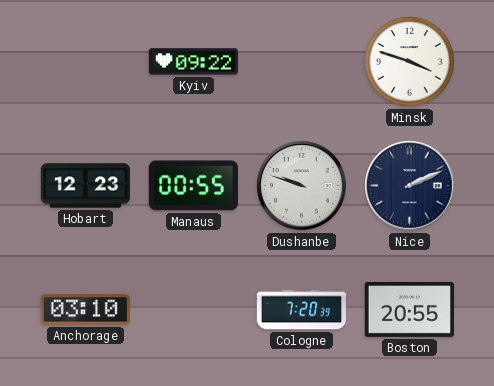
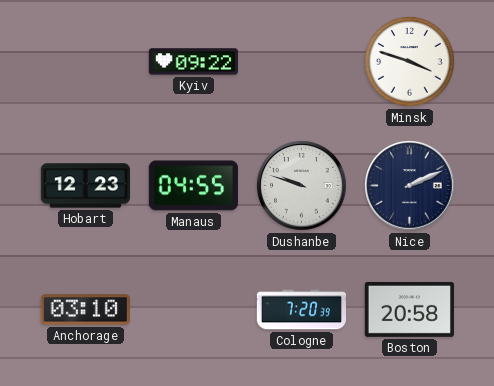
Manaus: 00:55 -> 04:55 (193, 186)
Boston: 20:55 -> 20:58 (409, 309)
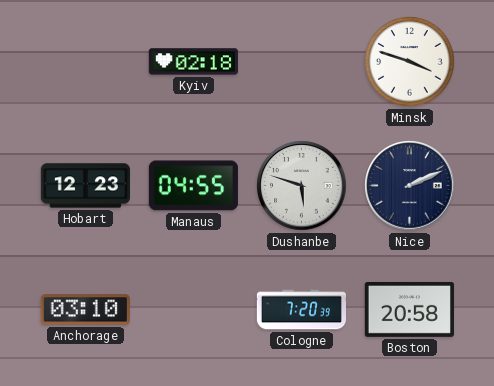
Kyiv: 09:22 -> 02:18 (193, 62)
Dushanbe: 9:48 -> 5:48 (302, 186)
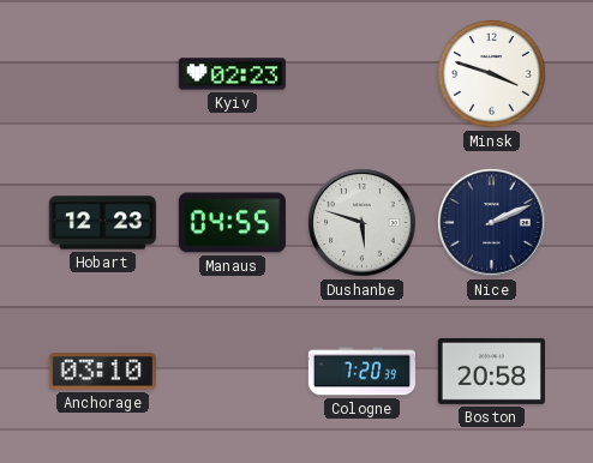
Kyiv: 02:18 -> 02:23 (232, 74)
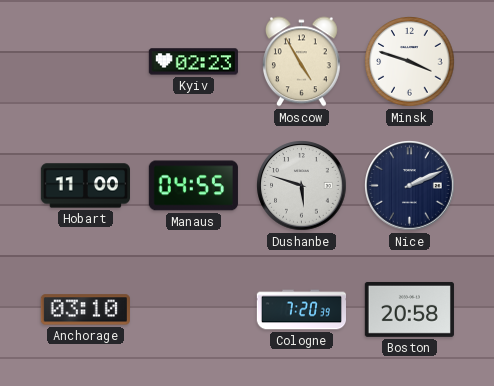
Moscow: none -> 4:55 (301, 62)
Hobart: 12:23 -> 11:00 (85, 186)
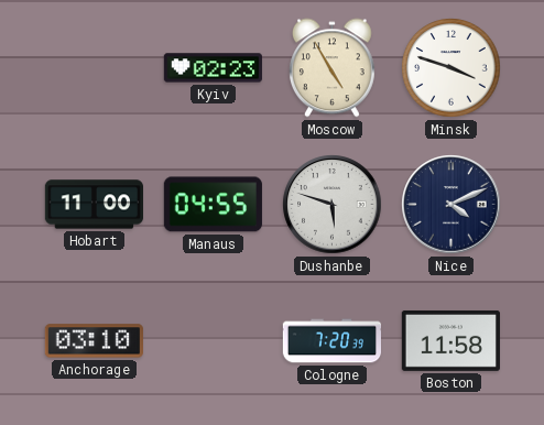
Nice: 2:11 -> 4:11 (451, 205)
Boston: 20:58 -> 11:58 (450, 340)
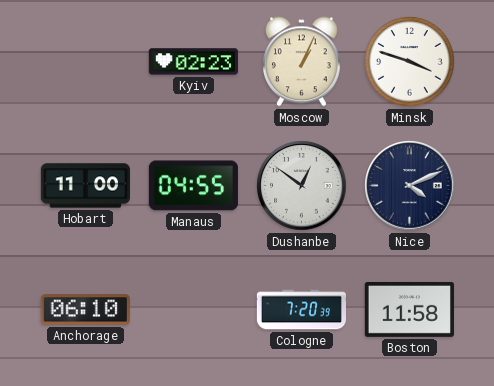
Moscow: 4:55 -> 1:04 (301, 62)
Dushanbe: 5:48 -> 12:51 (302, 186)
Anchorage: 03:10 -> 06:10 (85, 310)
